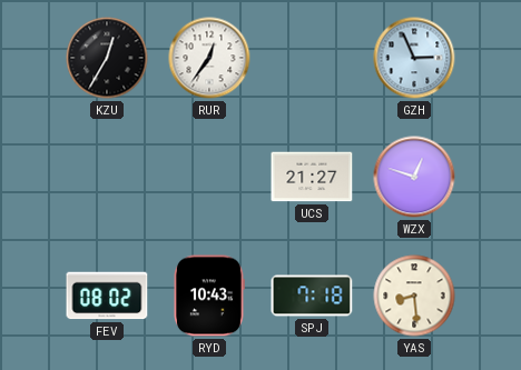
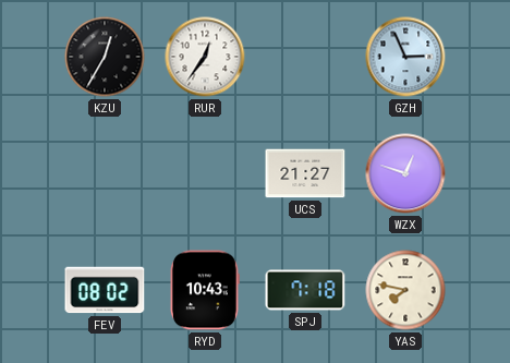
YAS: 8:29 -> 7:47 (405, 290)
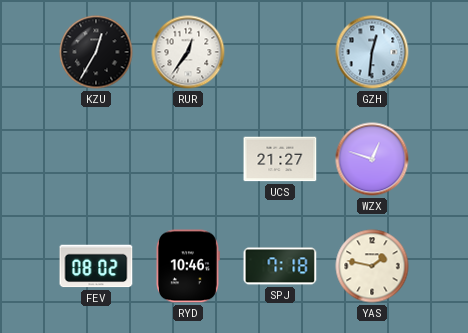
GZH: 2:56 -> 12:31 (372, 52)
RYD: 10:43 -> 10:46 (187, 266)
YAS: 7:47 -> 1:47 (372, 266)
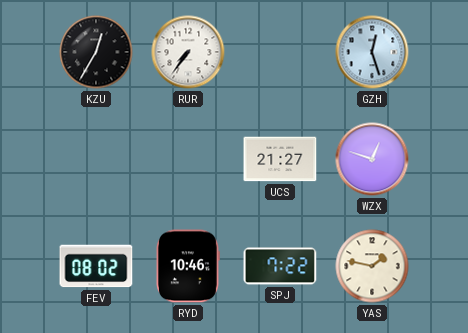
RUR: 12:36 -> 7:36 (188, 52)
GZH: 12:31 -> 12:27 (372, 52)
SPJ: 7:18 -> 7:22 (280, 266)
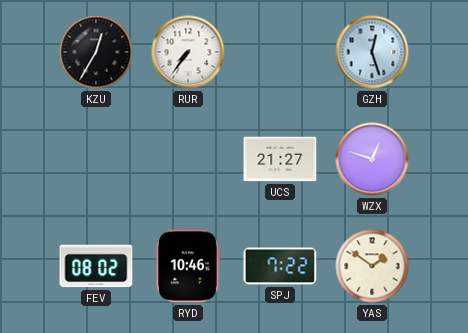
YAS: 1:47 -> 1:51 (372, 266)
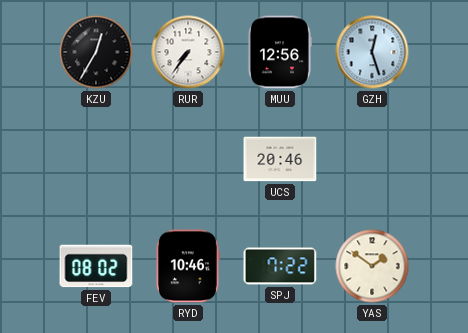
MUU: none -> 12:56 (279, 52)
UCS: 21:27 -> 20:46 (280, 159)
WZX: 12:48 -> none (372, 159)
